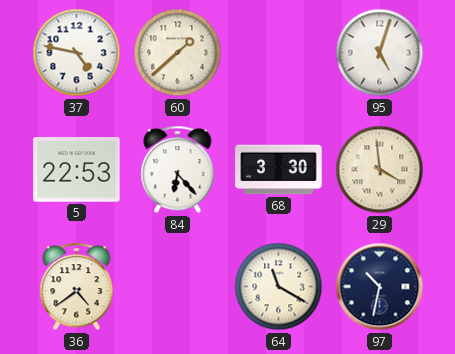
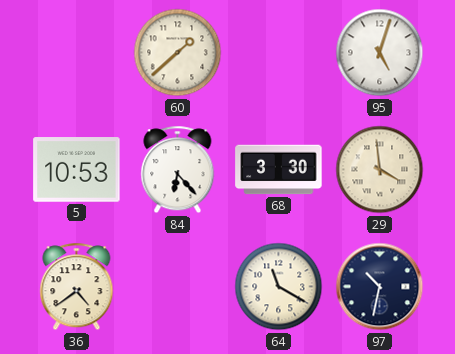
37: 4:47 -> none (77, 53)
5: 22:53 -> 10:53 (77, 170)
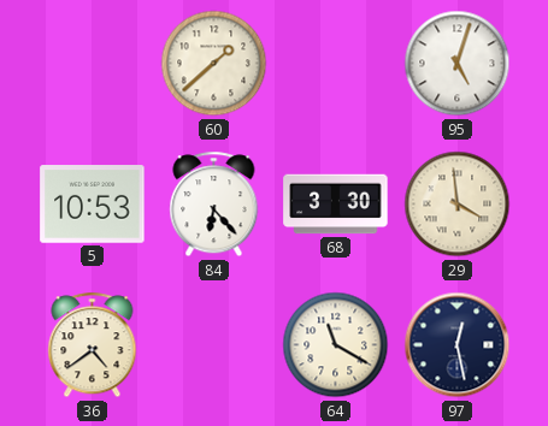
97: 10:32 -> 12:28 (458, 345)
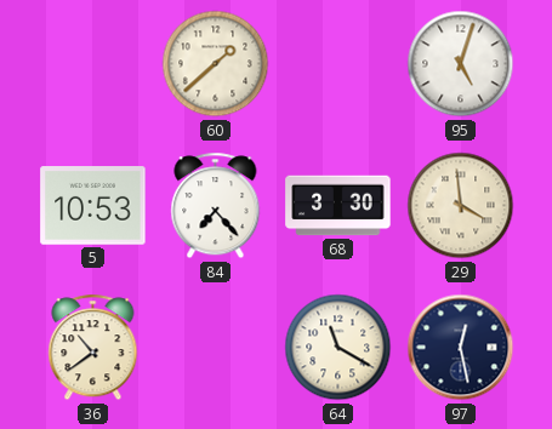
84: 6:23 -> 7:23 (216, 206)
36: 4:39 -> 10:39 (93, 348)
